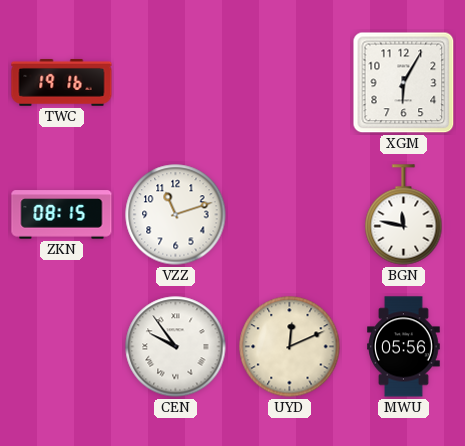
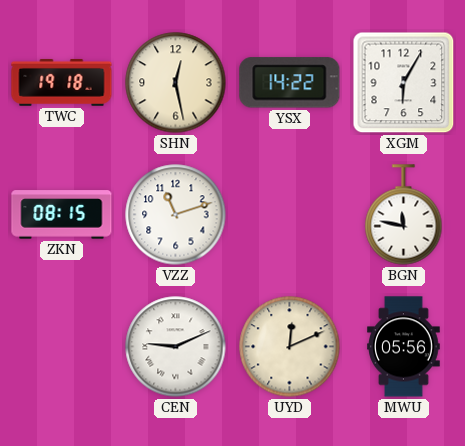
TWC: 19:16 -> 19:18 (62, 82)
SHN: none -> 12:28 (176, 83)
YSX: none -> 14:22 (290, 83)
CEN: 9:54 -> 9:11 (176, 347)
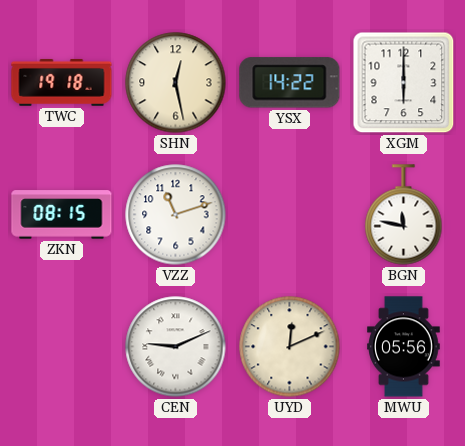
XGM: 6:05 -> 6:00 (404, 83)
